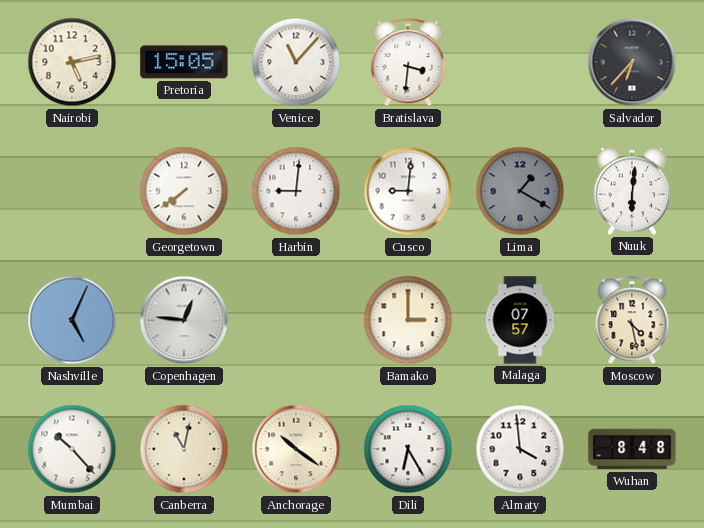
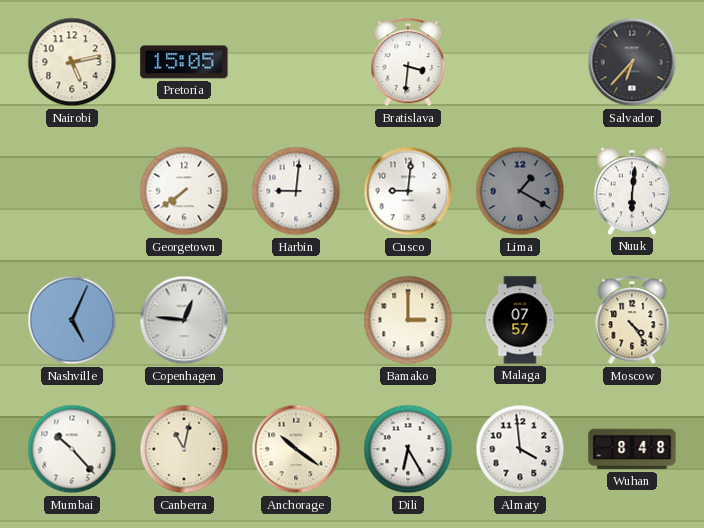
Venice: 11:07 -> none (296, 62)
Moscow: 4:28 -> 4:24 (632, 321)
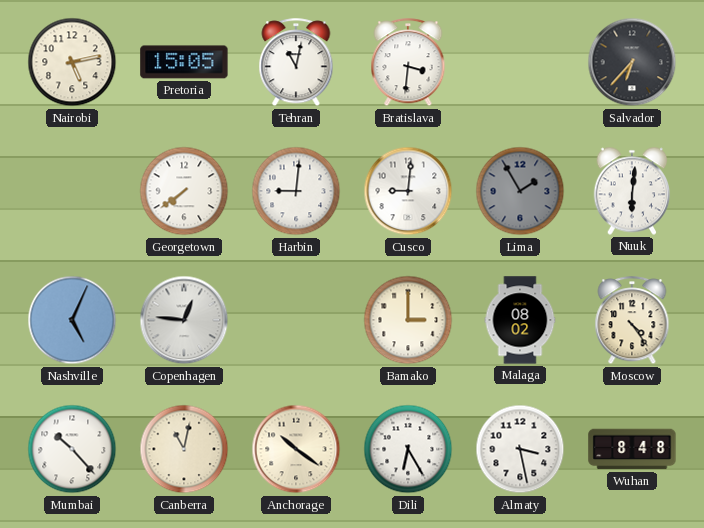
Tehran: none -> 11:02 (296, 63)
Lima: 1:20 -> 1:55 (520, 191)
Malaga: 07:57 -> 08:02 (520, 320)
Almaty: 3:59 -> 3:28 (520, 449)
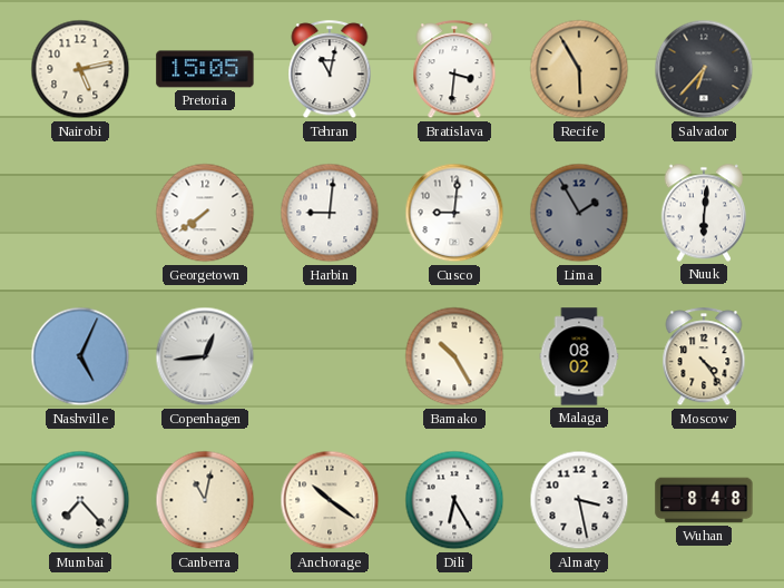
Recife: none -> 5:55 (579, 69)
Copenhagen: 12:46 -> 12:44 (205, 356)
Bamako: 3:00 -> 10:25 (454, 356)
Mumbai: 10:23 -> 7:23 (80, 500)
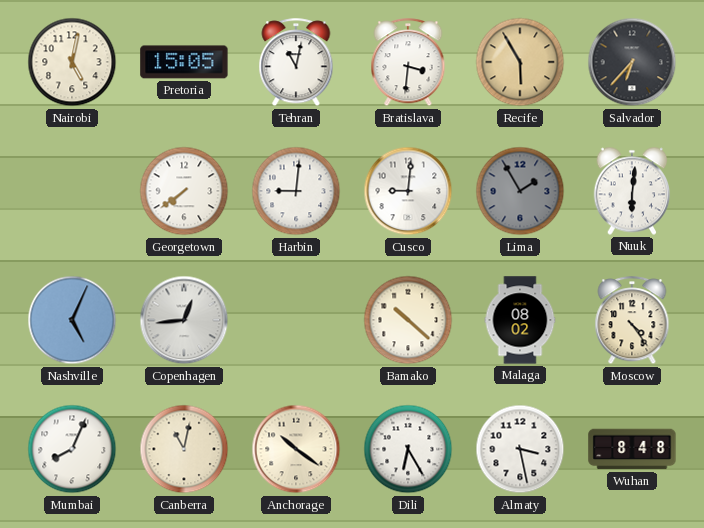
Nairobi: 5:13 -> 5:02 (72, 62)
Bamako: 10:25 -> 10:22 (408, 320)
Mumbai: 7:23 -> 8:04 (72, 449)
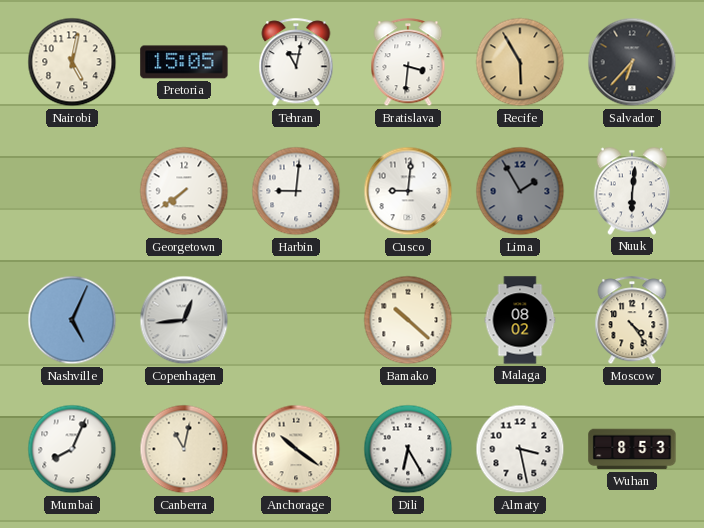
Wuhan: 8:48 -> 8:53 (632, 449)
